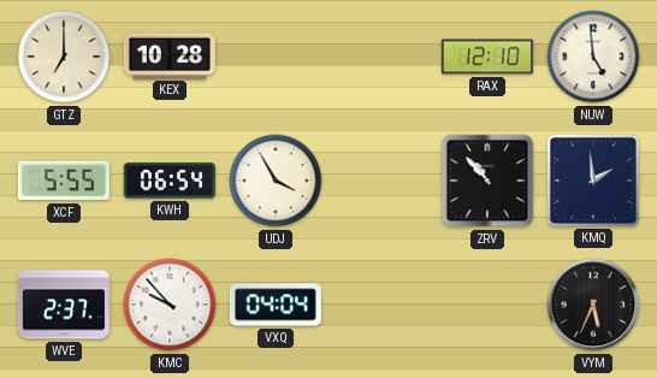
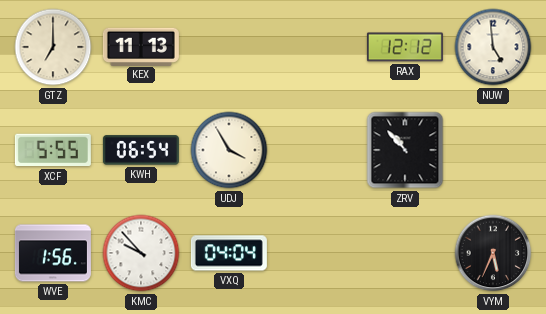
KEX: 10:28 -> 11:13 (141, 46)
RAX: 12:10 -> 12:12 (405, 47)
KMQ: 1:59 -> none (593, 181)
WVE: 2:37 -> 1:56 (53, 253)
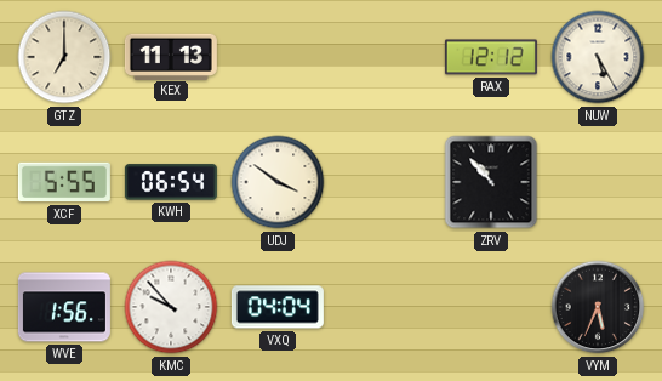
NUW: 4:59 -> 5:25 (598, 57)
UDJ: 3:55 -> 3:51 (278, 182)
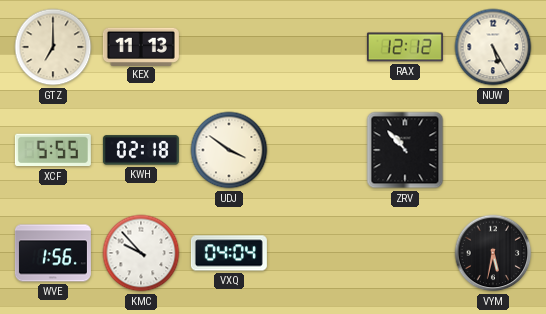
KWH: 06:54 -> 02:18 (141, 150)
VYM: 5:34 -> 5:32 (493, 253)
